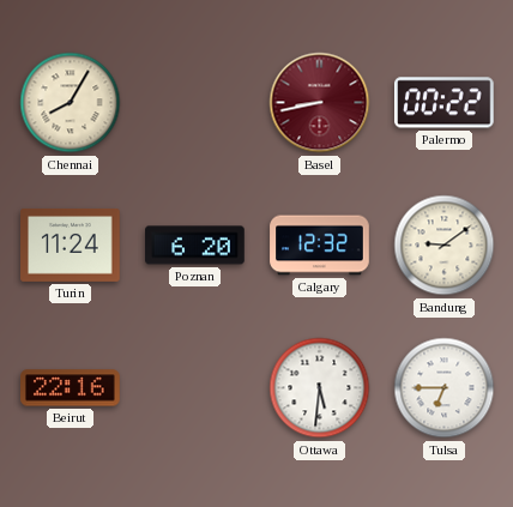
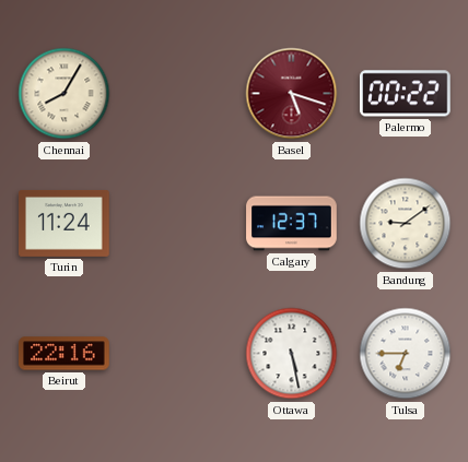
Basel: 8:43 -> 5:18 (292, 94)
Poznan: 6:20 -> none (195, 246)
Calgary: 12:32 -> 12:37 (292, 224)
Ottawa: 5:31 -> 5:28 (292, 354)
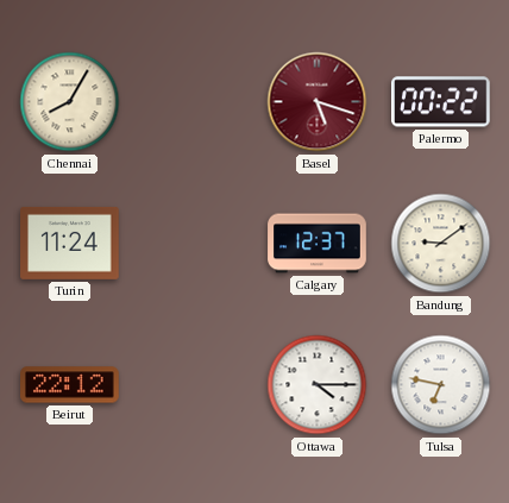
Beirut: 22:16 -> 22:12 (70, 385)
Ottawa: 5:28 -> 4:15 (318, 385)
Tulsa: 6:45 -> 6:47 (441, 385)
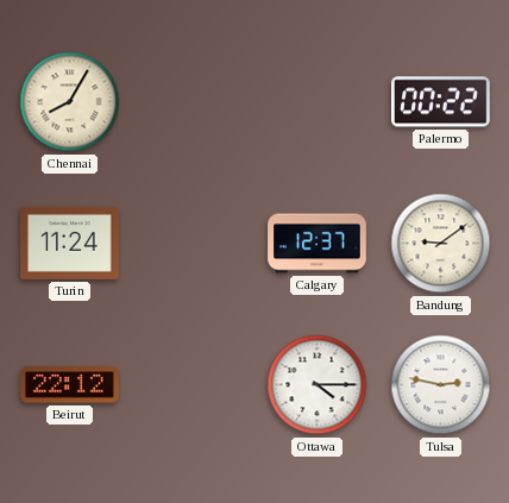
Basel: 5:18 -> none (318, 102)
Tulsa: 6:47 -> 2:47 (441, 385)
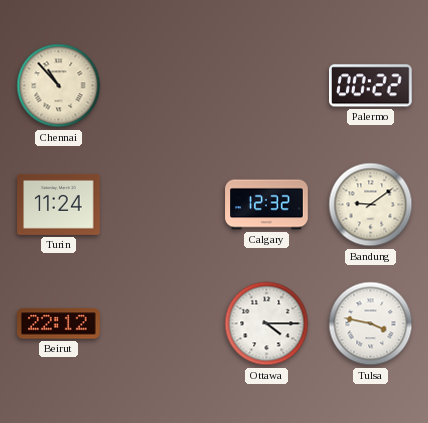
Chennai: 8:05 -> 10:53 (59, 86)
Calgary: 12:37 -> 12:32 (267, 205)
Tulsa: 2:47 -> 3:47 (371, 324)
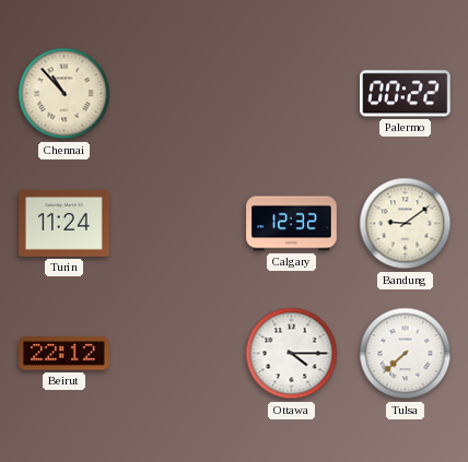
Tulsa: 3:47 -> 7:38 (406, 354)
